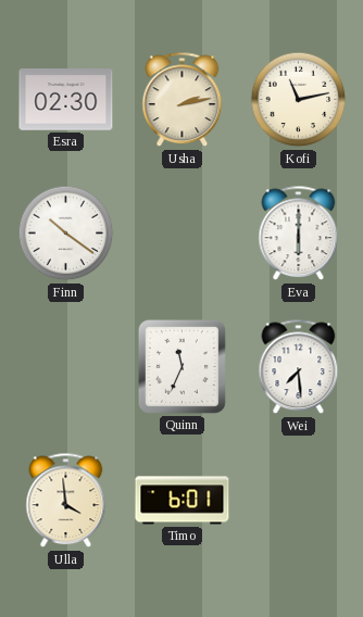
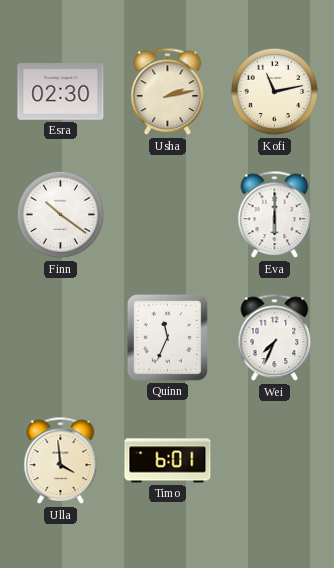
Wei: 7:29 -> 7:34 (275, 338)
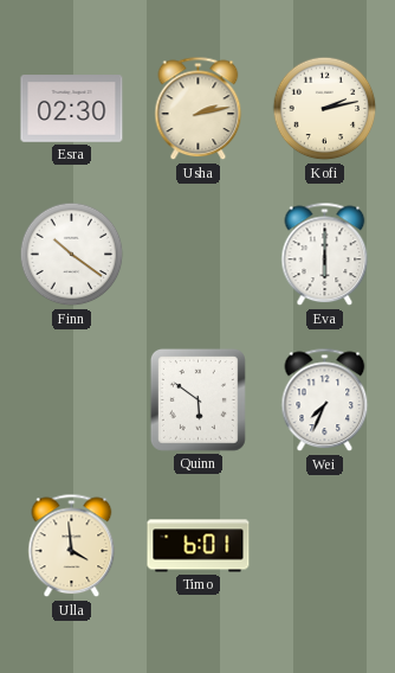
Kofi: 11:13 -> 2:13 (325, 109)
Quinn: 11:34 -> 5:51 (197, 399)
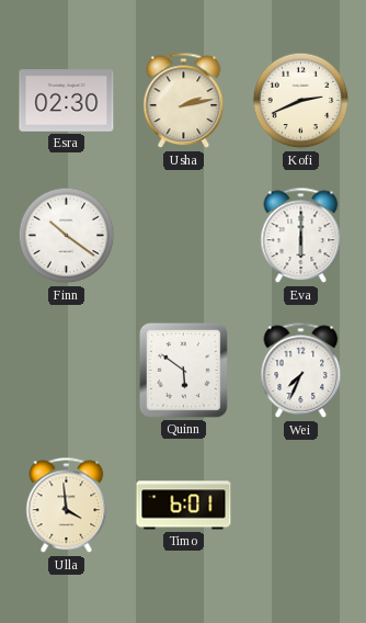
Kofi: 2:13 -> 2:41 (301, 101)
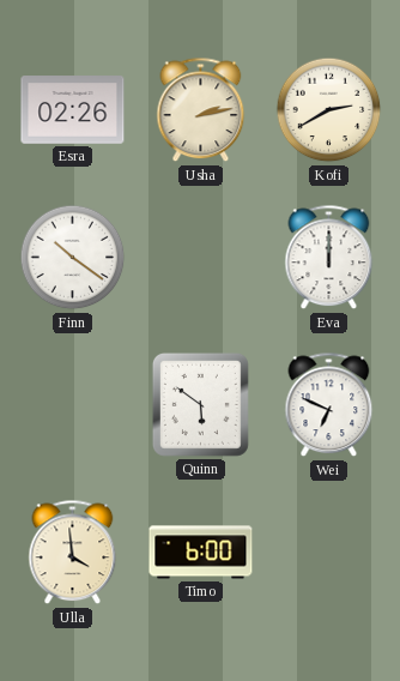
Esra: 02:30 -> 02:26 (73, 110)
Kofi: 2:41 -> 2:40 (329, 110)
Eva: 6:00 -> 12:00 (329, 258)
Wei: 7:34 -> 6:49 (329, 405)
Timo: 6:01 -> 6:00 (201, 553)
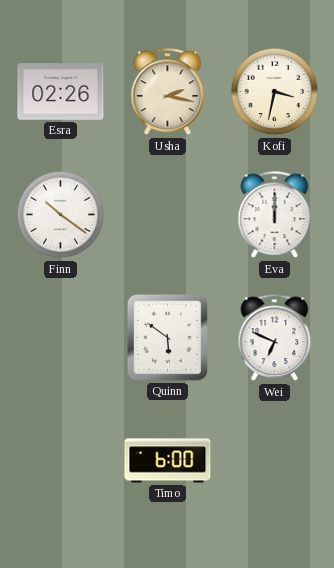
Usha: 2:13 -> 2:17 (168, 92)
Kofi: 2:40 -> 3:32 (275, 92)
Ulla: 3:59 -> none (73, 553)
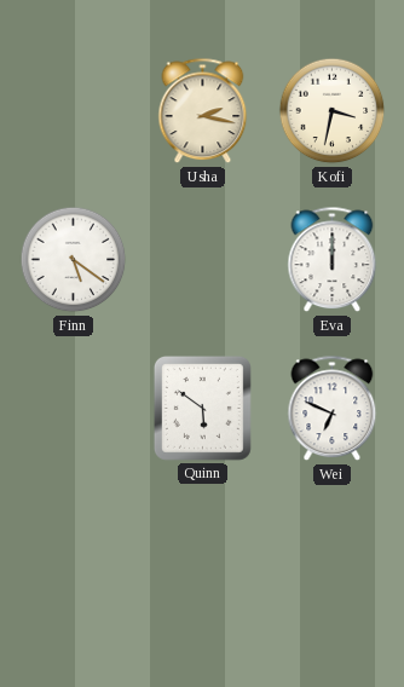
Esra: 02:26 -> none (61, 92)
Finn: 10:21 -> 5:21 (74, 260)
Timo: 6:00 -> none (168, 461)
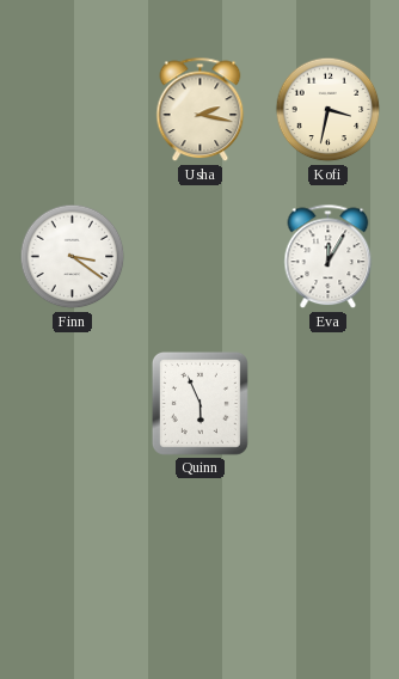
Finn: 5:21 -> 3:21 (73, 257)
Eva: 12:00 -> 12:05 (329, 257)
Quinn: 5:51 -> 5:56 (199, 403)
Wei: 6:49 -> none (333, 409)
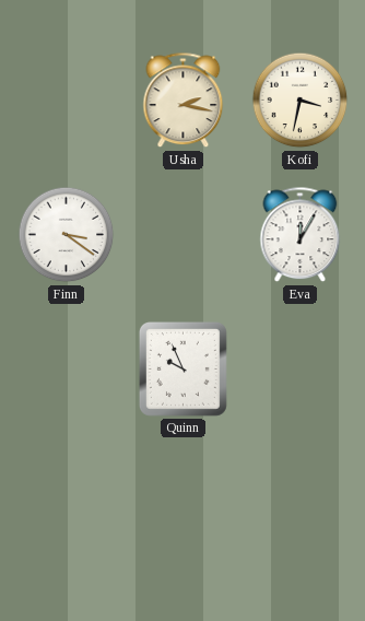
Quinn: 5:56 -> 9:56 (182, 368)
